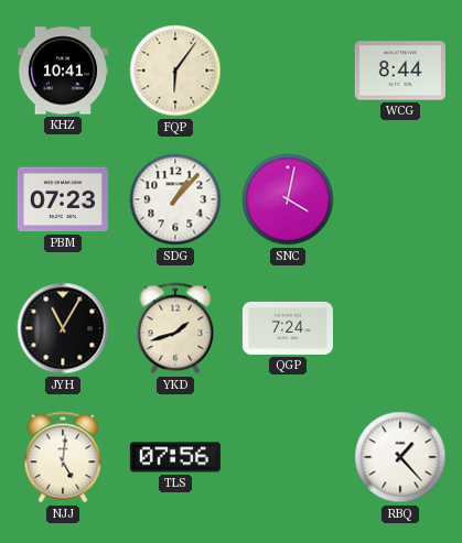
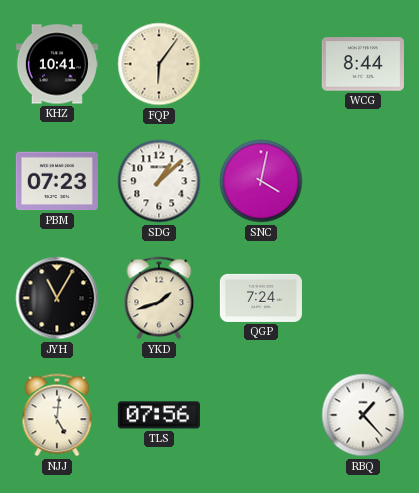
SDG: 1:07 -> 1:08 (159, 181)
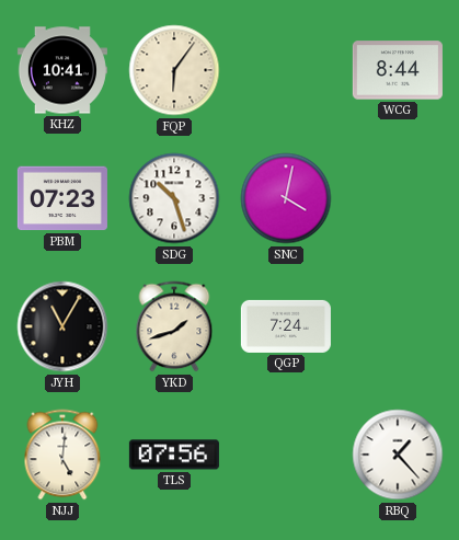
SDG: 1:08 -> 10:27 (174, 198)
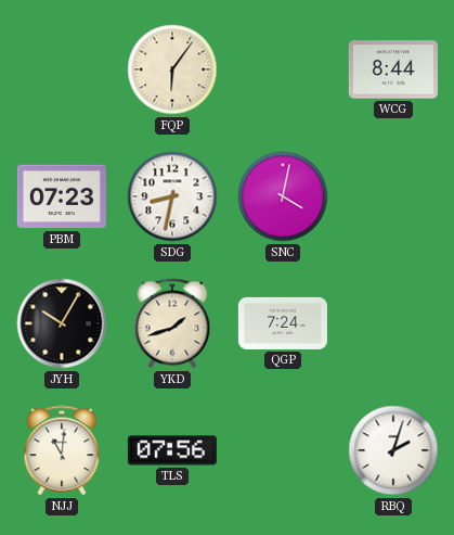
KHZ: 10:41 -> none (62, 70)
SDG: 10:27 -> 8:32 (172, 196)
JYH: 11:05 -> 10:05 (62, 323)
NJJ: 5:01 -> 11:01 (62, 450)
RBQ: 1:23 -> 2:03 (393, 450)
